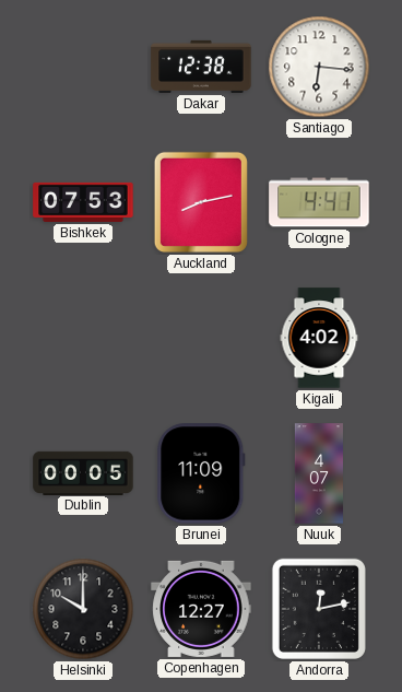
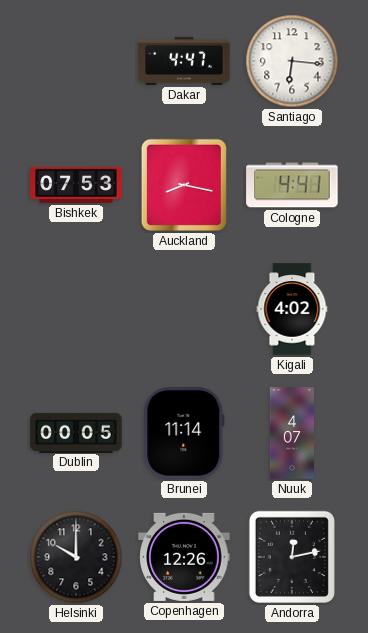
Dakar: 12:38 -> 4:47 (184, 61)
Auckland: 8:13 -> 8:17 (184, 185)
Brunei: 11:09 -> 11:14 (184, 433)
Copenhagen: 12:27 -> 12:26 (184, 557)
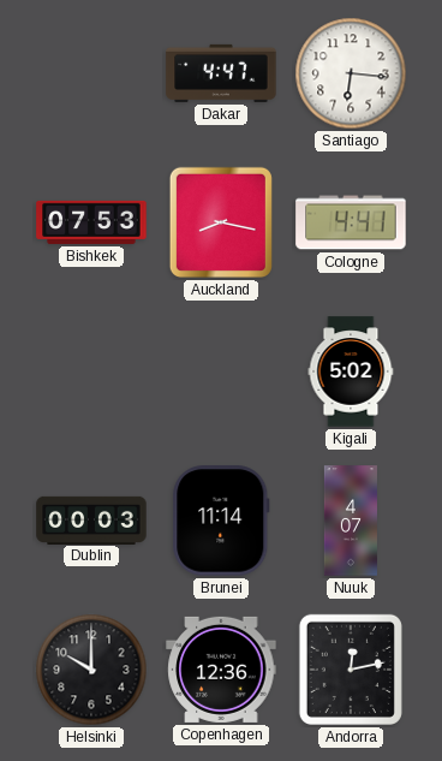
Kigali: 4:02 -> 5:02 (351, 371)
Dublin: 00:05 -> 00:03 (91, 519)
Copenhagen: 12:26 -> 12:36 (221, 670)
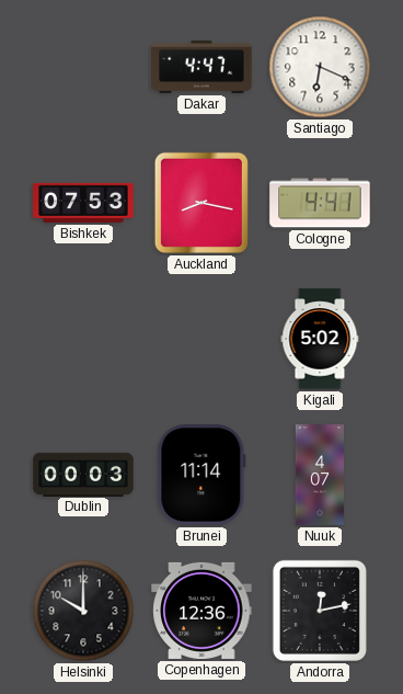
Santiago: 6:16 -> 6:19 (320, 67)
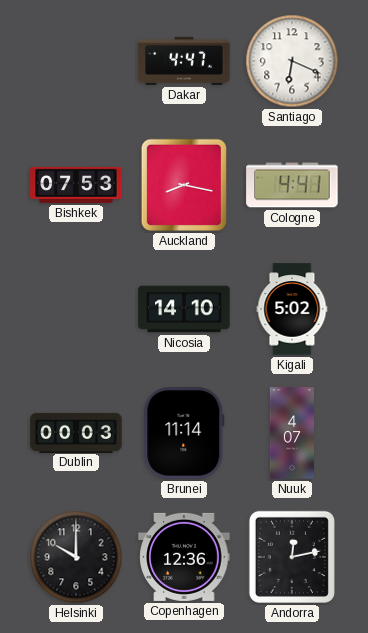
Nicosia: none -> 14:10 (184, 309)
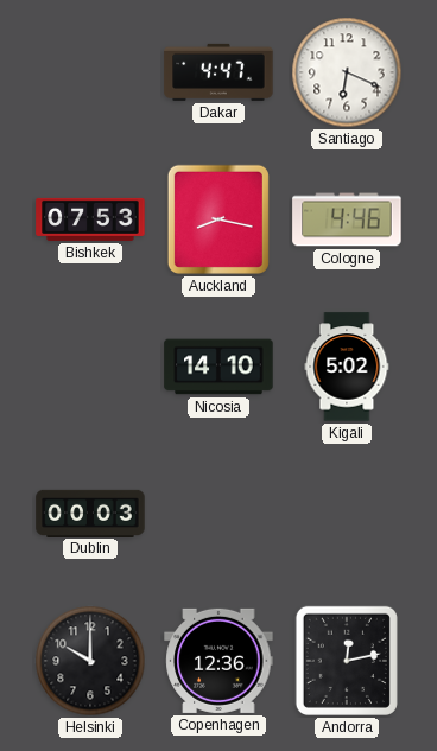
Cologne: 4:41 -> 4:46 (347, 219)
Brunei: 11:14 -> none (184, 433)
Nuuk: 4:07 -> none (292, 433)
